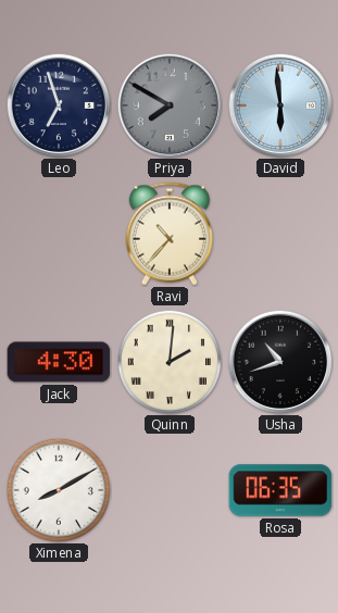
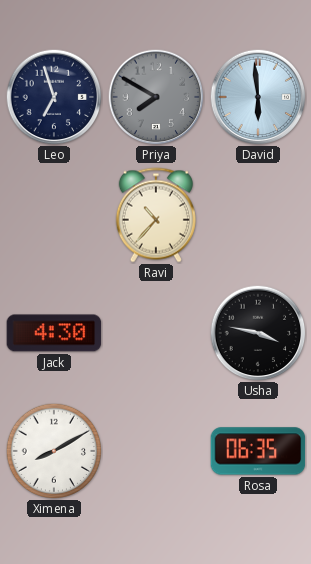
Quinn: 2:01 -> none (168, 361)
Usha: 10:42 -> 3:47 (258, 333)
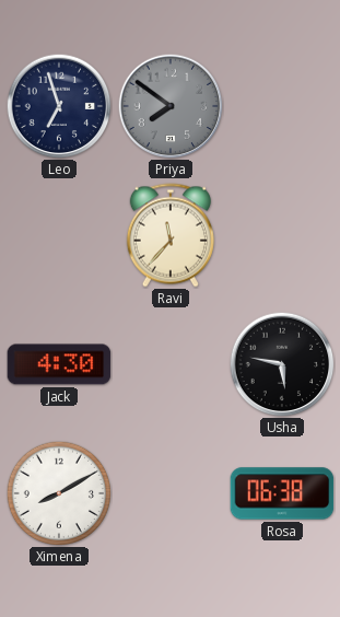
Priya: 7:50 -> 7:51 (171, 106)
David: 5:59 -> none (258, 97)
Ravi: 10:37 -> 11:37 (171, 235)
Usha: 3:47 -> 5:47 (282, 364)
Rosa: 06:35 -> 06:38 (282, 493)
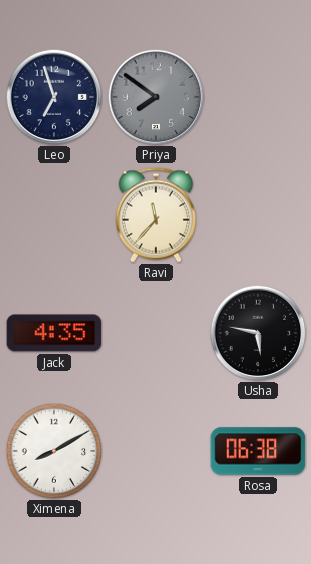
Jack: 4:30 -> 4:35 (54, 333)
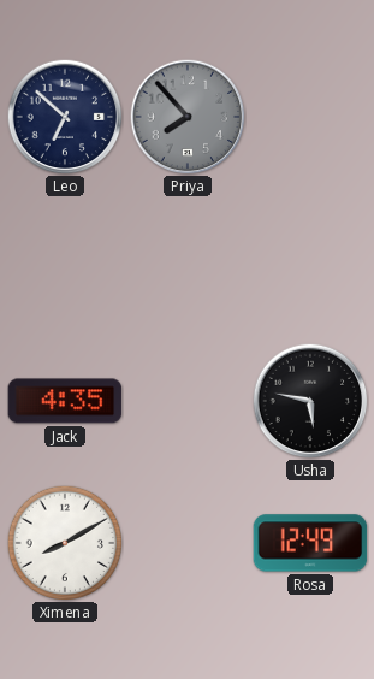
Leo: 6:57 -> 6:52 (65, 117)
Priya: 7:51 -> 7:53 (188, 117)
Ravi: 11:37 -> none (156, 215)
Rosa: 06:38 -> 12:49 (310, 543)
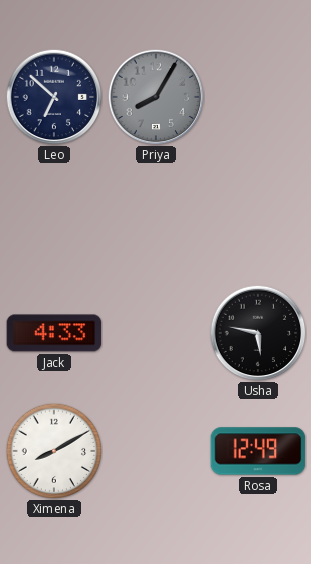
Priya: 7:53 -> 8:05 (156, 97)
Jack: 4:35 -> 4:33 (54, 333)
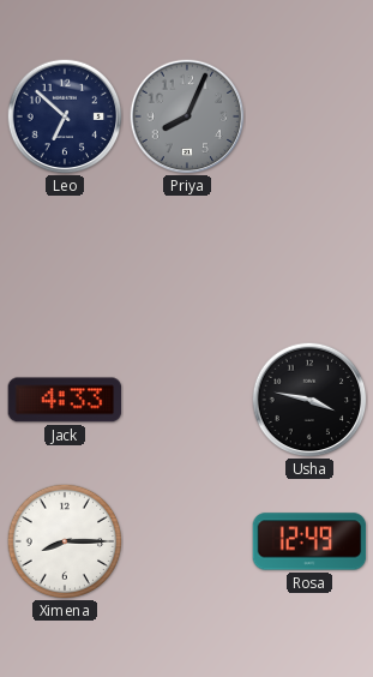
Priya: 8:05 -> 8:04 (187, 116)
Usha: 5:47 -> 3:47 (309, 400)
Ximena: 8:10 -> 8:15 (64, 540)
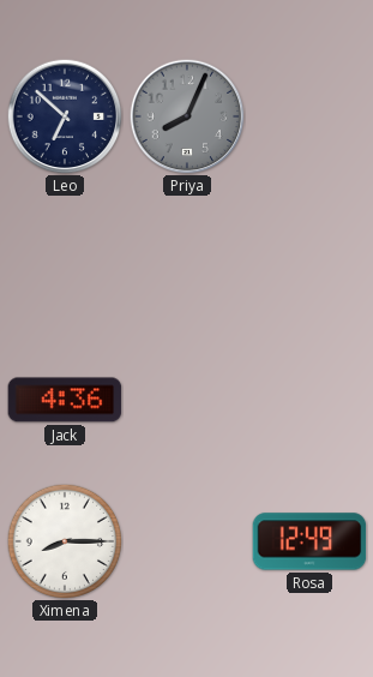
Jack: 4:33 -> 4:36 (65, 400)
Usha: 3:47 -> none (309, 400)
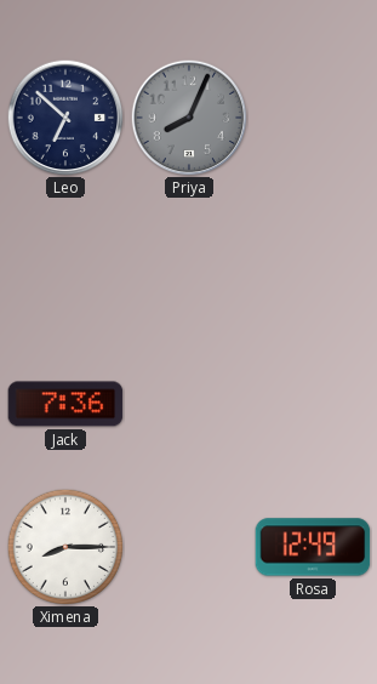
Jack: 4:36 -> 7:36 (65, 404)
